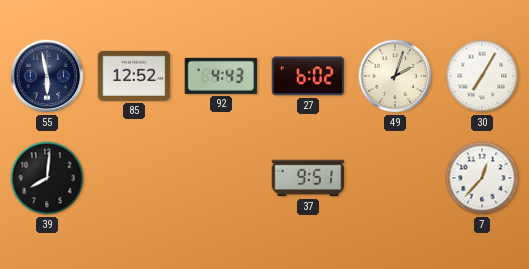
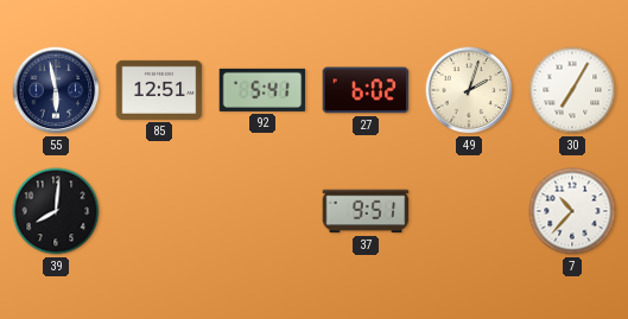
85: 12:52 -> 12:51 (159, 90)
92: 4:43 -> 5:41 (262, 90)
7: 12:37 -> 10:37 (572, 211)
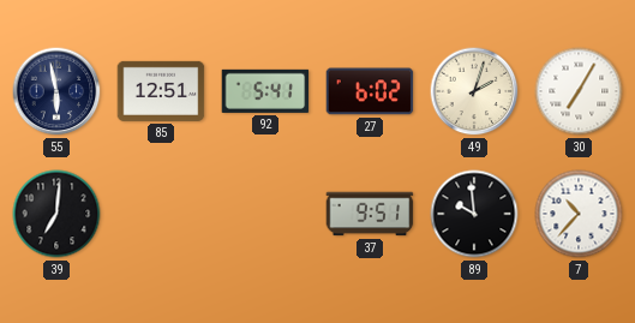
39: 8:01 -> 7:01 (56, 214)
89: none -> 9:59 (474, 214)
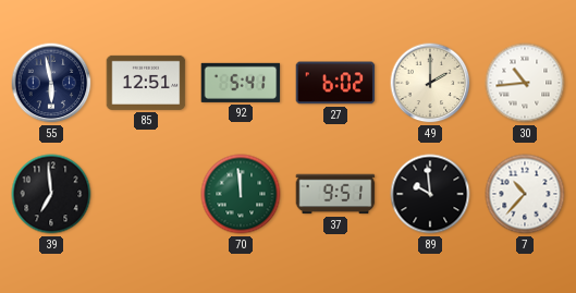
49: 2:03 -> 2:00 (430, 83)
30: 7:05 -> 10:44 (525, 83)
39: 7:01 -> 6:59 (51, 194)
70: none -> 11:59 (241, 194)
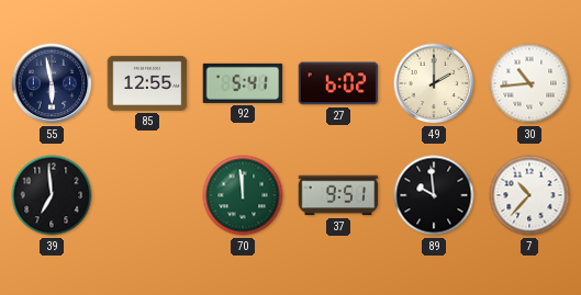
85: 12:51 -> 12:55 (147, 83)
